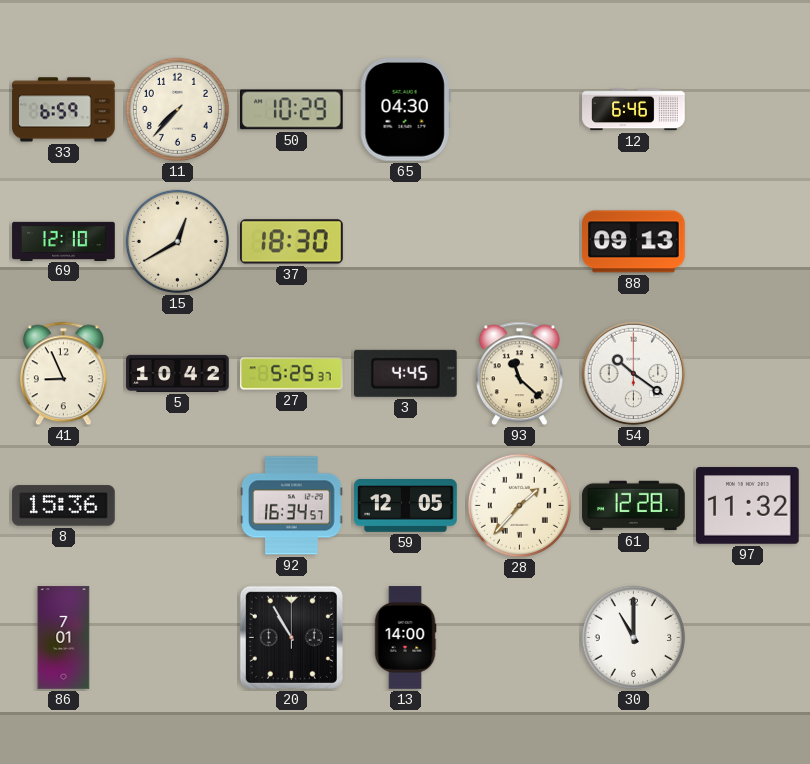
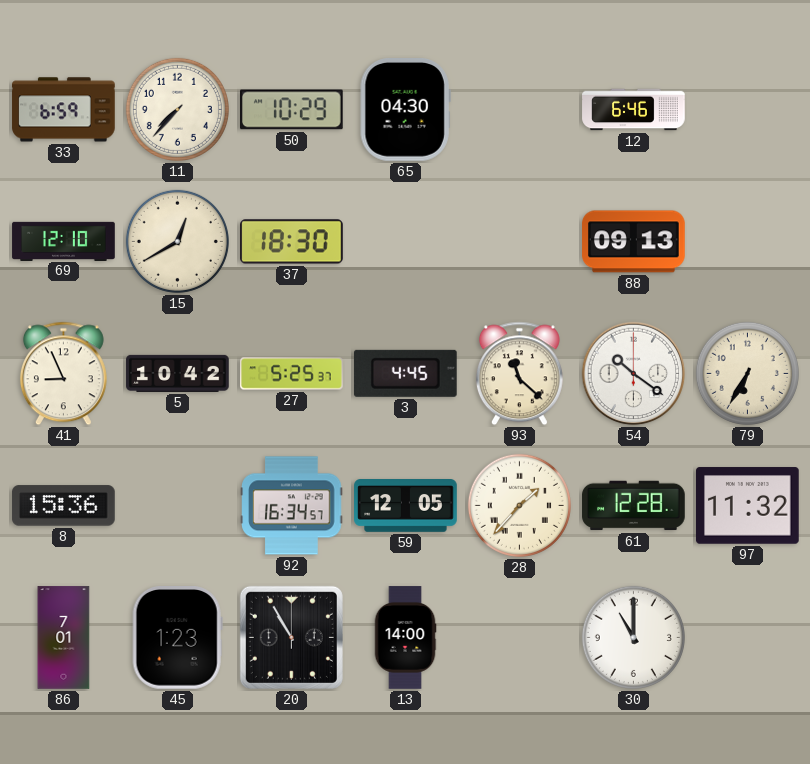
79: none -> 6:35 (747, 373)
45: none -> 1:23 (177, 638)
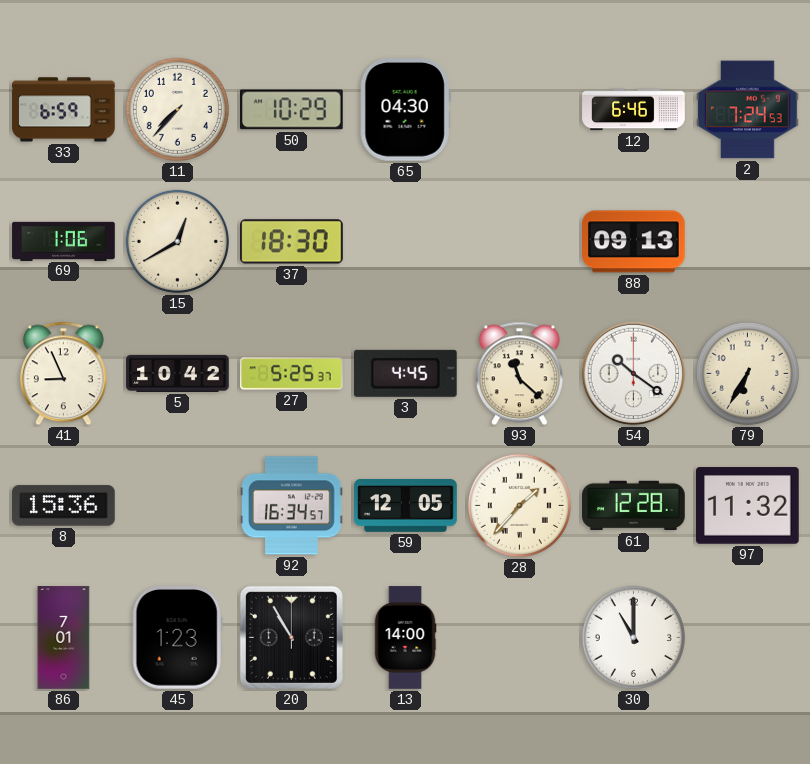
2: none -> 7:24 (748, 110)
69: 12:10 -> 1:06 (64, 241)
